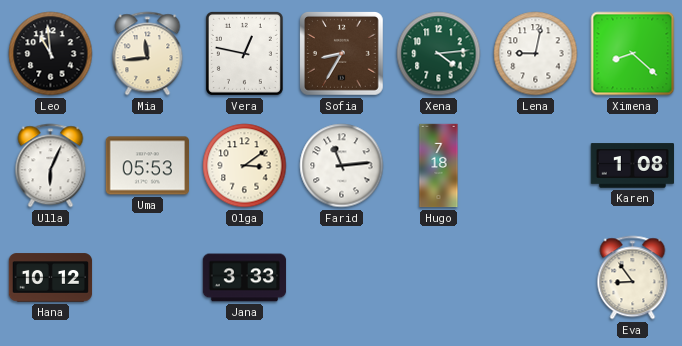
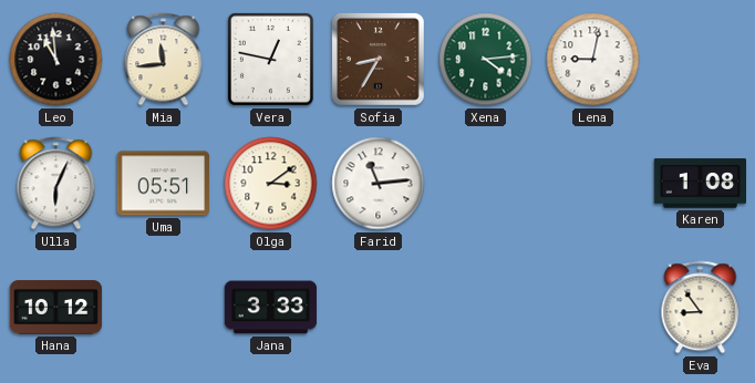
Ximena: 8:22 -> none (633, 54)
Uma: 05:53 -> 05:51 (163, 184)
Hugo: 7:18 -> none (439, 166)
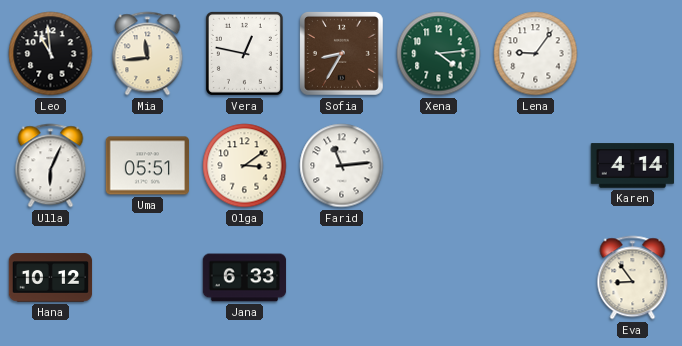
Lena: 9:02 -> 9:06 (536, 54)
Karen: 1:08 -> 4:14 (633, 166)
Jana: 3:33 -> 6:33 (245, 278)
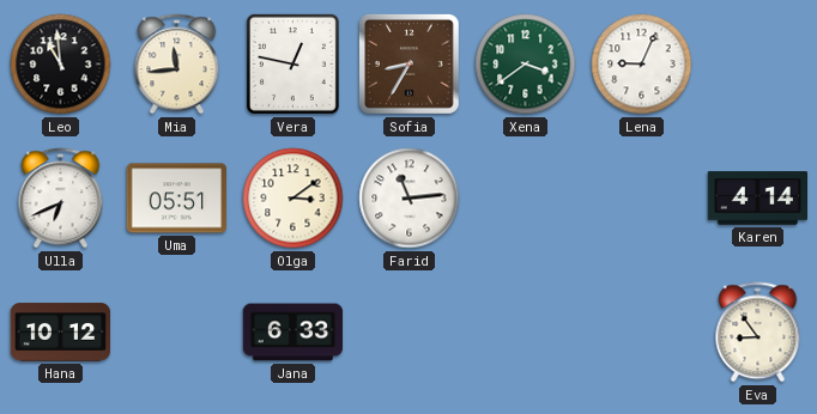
Xena: 4:14 -> 3:39 (526, 65)
Lena: 9:06 -> 9:04 (642, 65)
Ulla: 6:04 -> 6:41 (61, 199)
